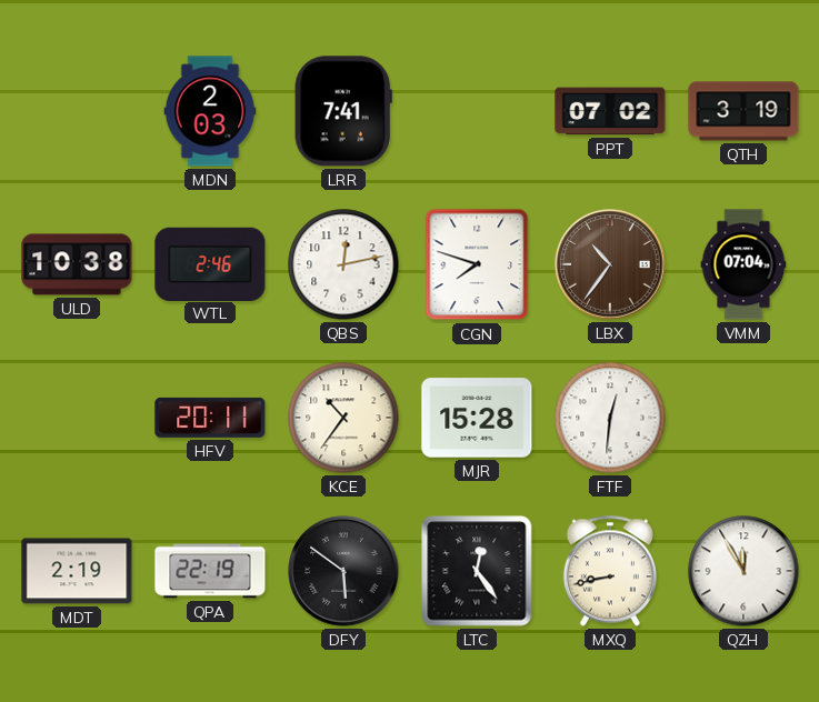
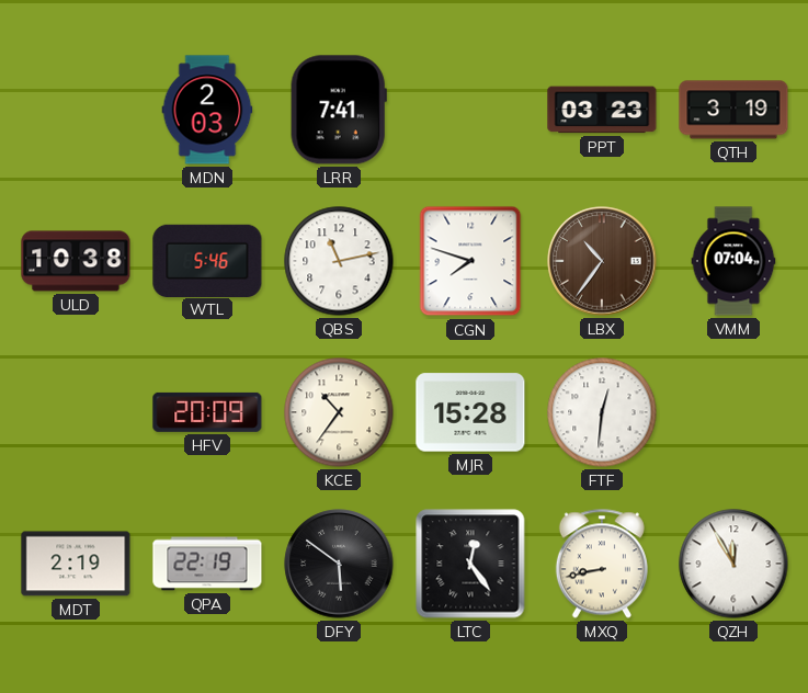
PPT: 07:02 -> 03:23 (602, 110)
WTL: 2:46 -> 5:46 (207, 260)
QBS: 12:13 -> 11:13 (339, 261)
HFV: 20:11 -> 20:09 (207, 412)
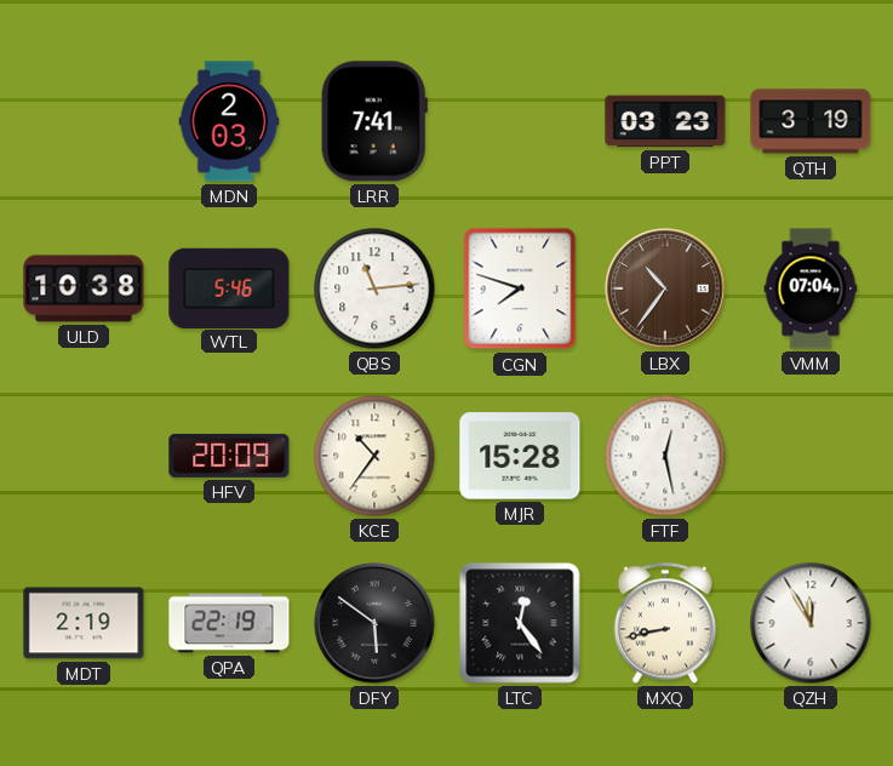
QBS: 11:13 -> 11:14 (374, 288)
FTF: 12:31 -> 12:28 (665, 456)
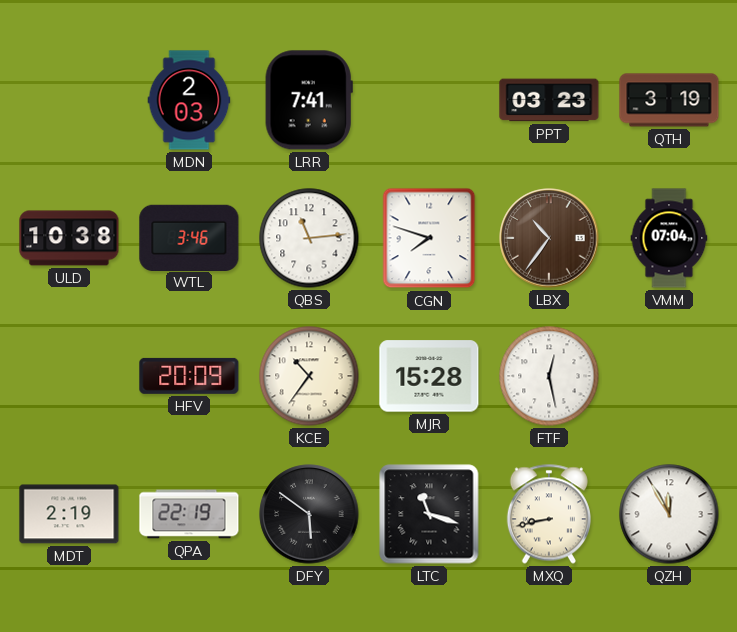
WTL: 5:46 -> 3:46 (189, 237)
LTC: 12:24 -> 11:18 (429, 514)
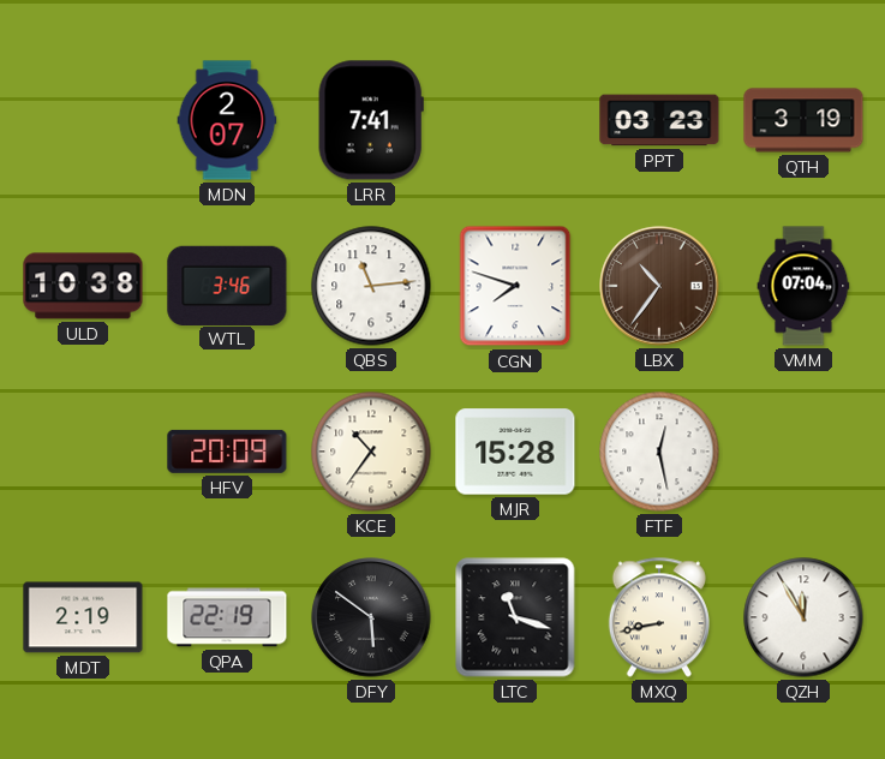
MDN: 2:03 -> 2:07 (227, 120)
